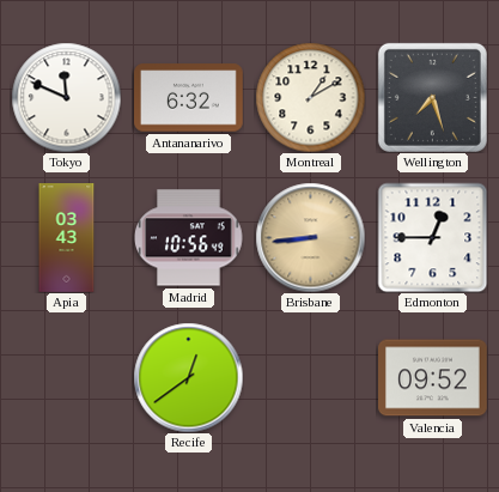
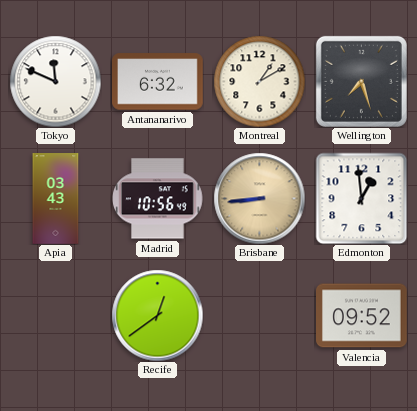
Edmonton: 12:45 -> 12:59 (361, 198)
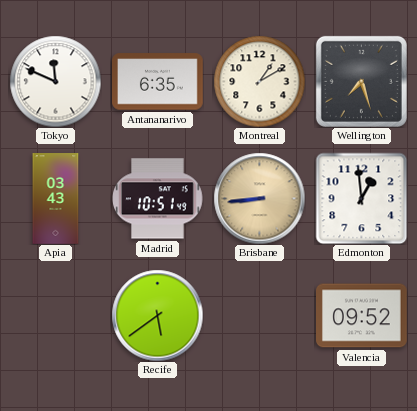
Antananarivo: 6:32 -> 6:35 (158, 82)
Madrid: 10:56 -> 10:51 (157, 199)
Recife: 12:39 -> 5:39 (157, 315)
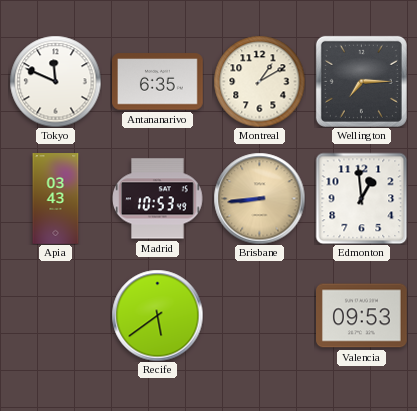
Wellington: 7:27 -> 7:15 (361, 81)
Madrid: 10:51 -> 10:53 (157, 199)
Valencia: 09:52 -> 09:53 (362, 316)
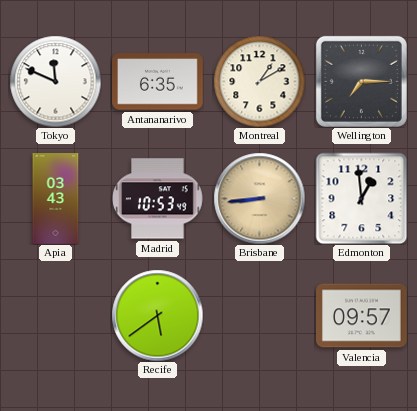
Valencia: 09:53 -> 09:57 (362, 316)
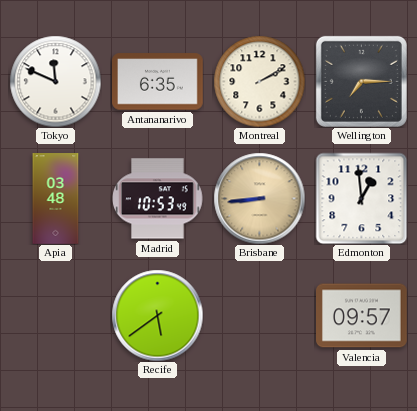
Montreal: 1:10 -> 2:10 (259, 81)
Apia: 03:43 -> 03:48 (56, 199)
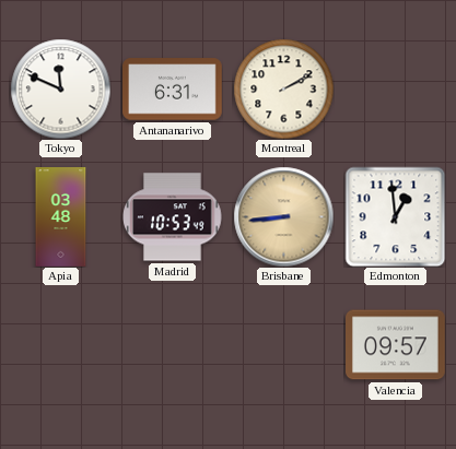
Antananarivo: 6:35 -> 6:31 (173, 90)
Wellington: 7:15 -> none (361, 81)
Recife: 5:39 -> none (157, 315)
